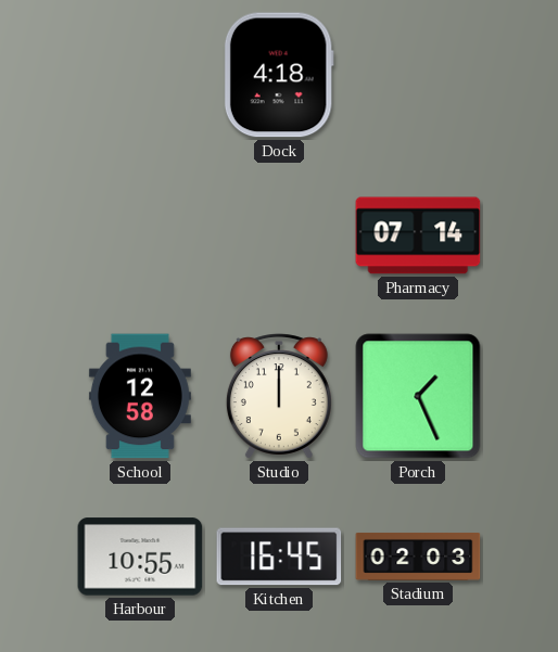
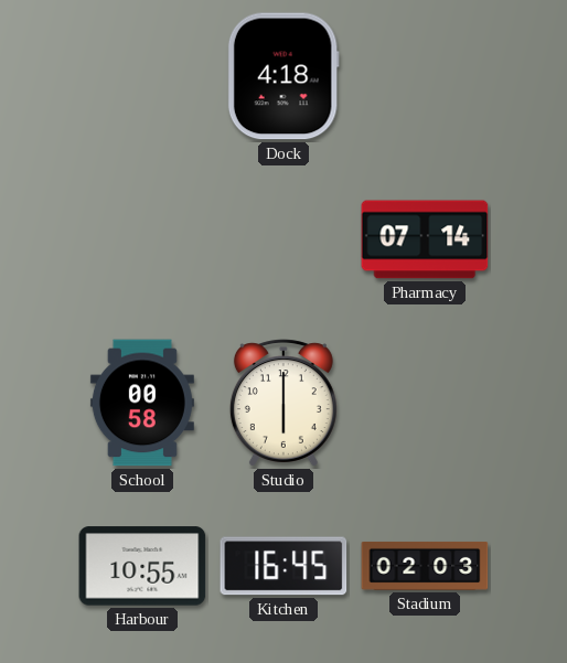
School: 12:58 -> 00:58 (142, 403)
Studio: 12:00 -> 6:00 (283, 403)
Porch: 1:26 -> none (418, 396)
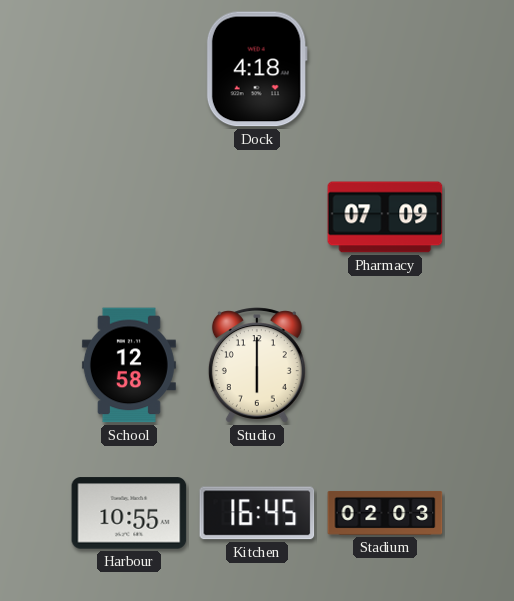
Pharmacy: 07:14 -> 07:09 (385, 217)
School: 00:58 -> 12:58 (129, 365)
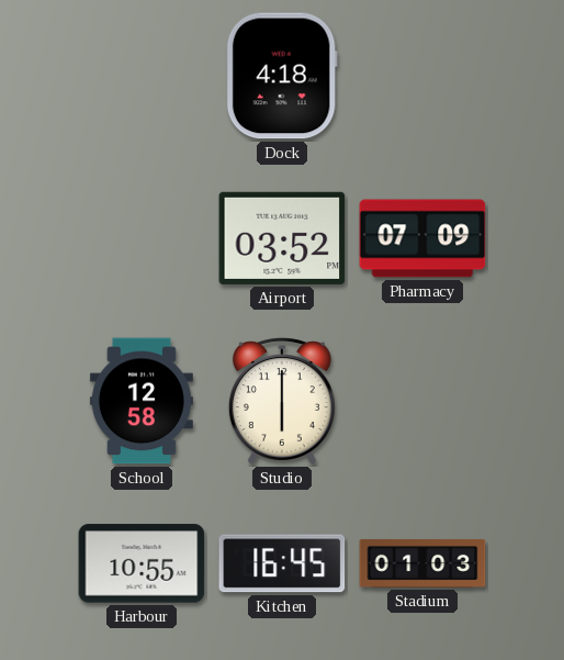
Airport: none -> 03:52 (282, 238)
Stadium: 02:03 -> 01:03 (422, 563)
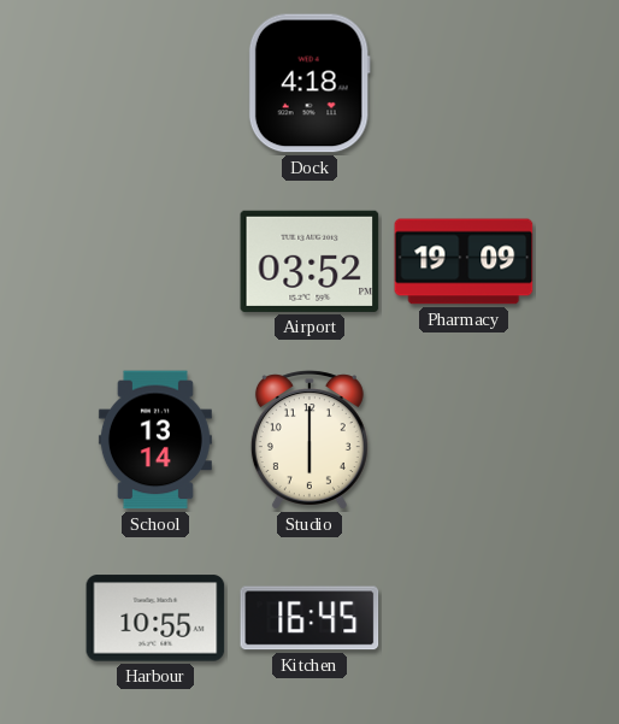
Pharmacy: 07:09 -> 19:09 (464, 261)
School: 12:58 -> 13:14 (155, 440)
Stadium: 01:03 -> none (422, 563)
